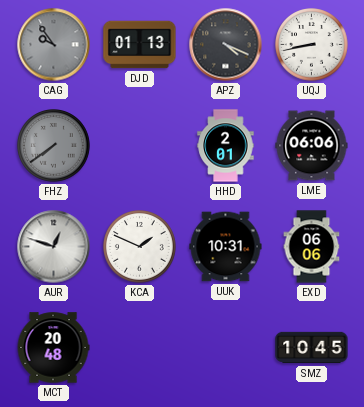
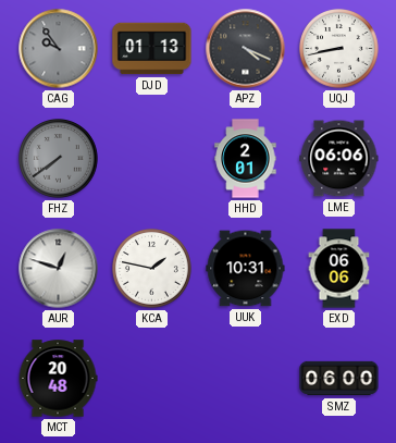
KCA: 1:49 -> 1:47 (152, 269)
SMZ: 10:45 -> 06:00 (339, 379)
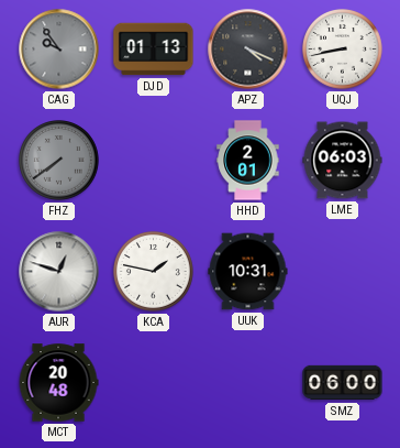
LME: 06:06 -> 06:03 (343, 161)
EXD: 06:06 -> none (339, 269)
